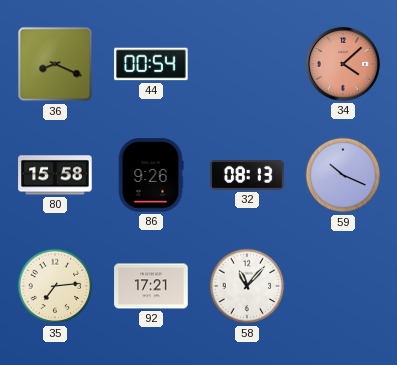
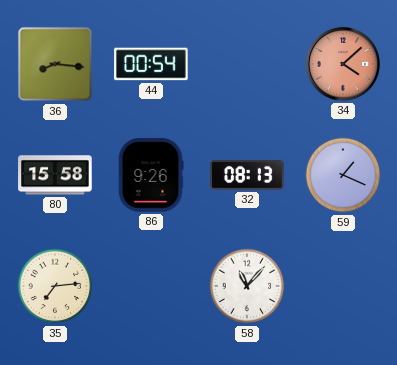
36: 8:19 -> 8:16 (55, 64)
59: 10:19 -> 1:19 (343, 175)
92: 17:21 -> none (151, 286)
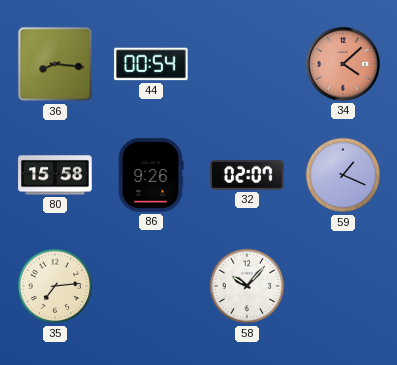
32: 08:13 -> 02:07 (247, 176)
58: 11:07 -> 10:07 (247, 286)
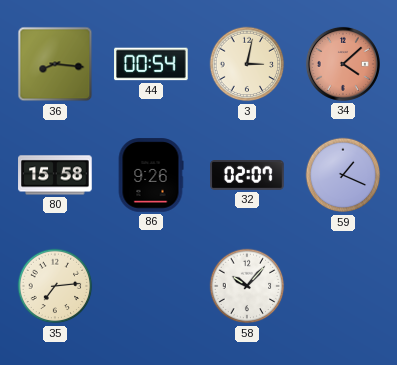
3: none -> 3:02 (247, 64)
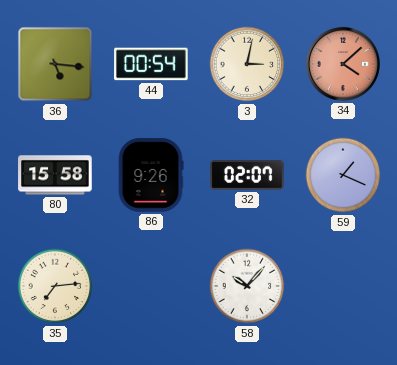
36: 8:16 -> 5:16 (55, 64)
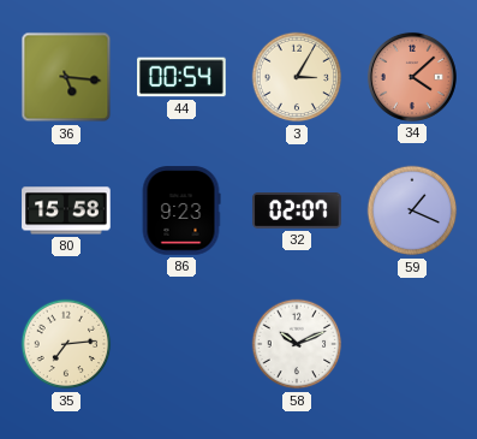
3: 3:02 -> 3:05 (297, 77)
86: 9:26 -> 9:23 (181, 210)
58: 10:07 -> 10:11 (297, 344)
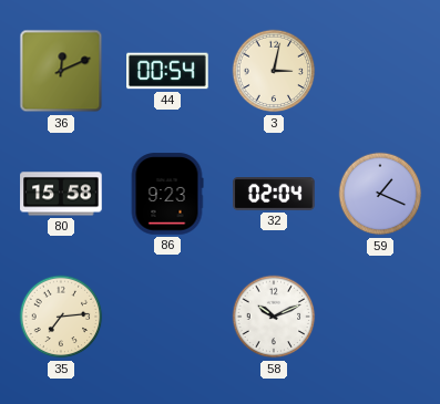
36: 5:16 -> 12:11 (61, 71)
3: 3:05 -> 3:02 (274, 71)
34: 4:08 -> none (412, 77)
32: 02:07 -> 02:04 (274, 195)
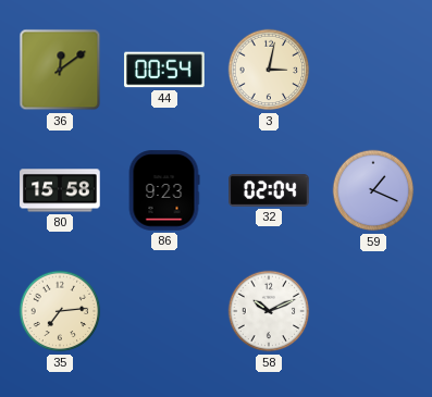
36: 12:11 -> 12:09 (60, 70)
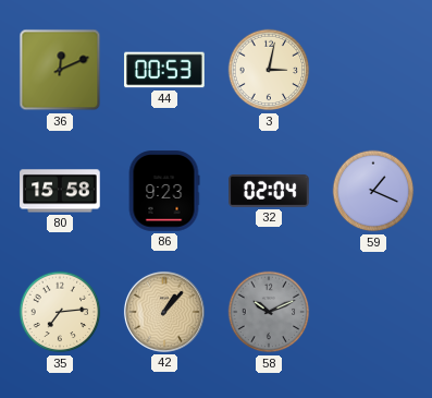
36: 12:09 -> 12:11 (60, 70)
44: 00:54 -> 00:53 (164, 70)
42: none -> 1:07 (164, 312)
58 dial: white -> grey (269, 312)
